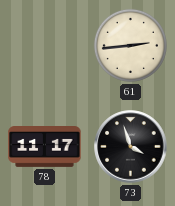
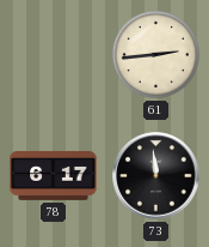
78: 11:17 -> 6:17 (54, 176)
73: 3:57 -> 11:59 (156, 176)
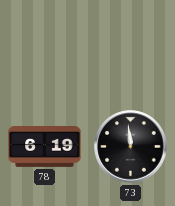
61: 2:44 -> none (155, 54)
78: 6:17 -> 6:19 (45, 147)
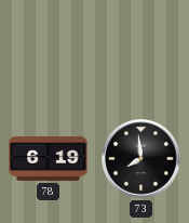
73: 11:59 -> 7:59 (141, 159)
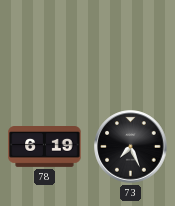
73: 7:59 -> 7:26 (131, 147)
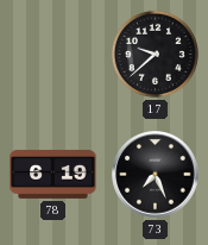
17: none -> 9:38 (155, 54)
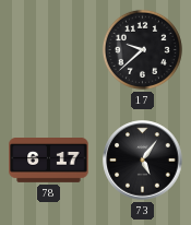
78: 6:19 -> 6:17 (49, 161)
73: 7:26 -> 5:06 (143, 161)
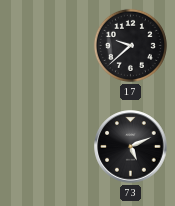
78: 6:17 -> none (49, 161)
73: 5:06 -> 5:11 (131, 147)
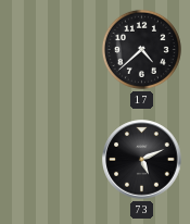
17: 9:38 -> 4:38 (141, 49)
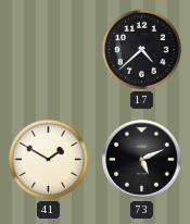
41: none -> 1:50 (48, 159)
